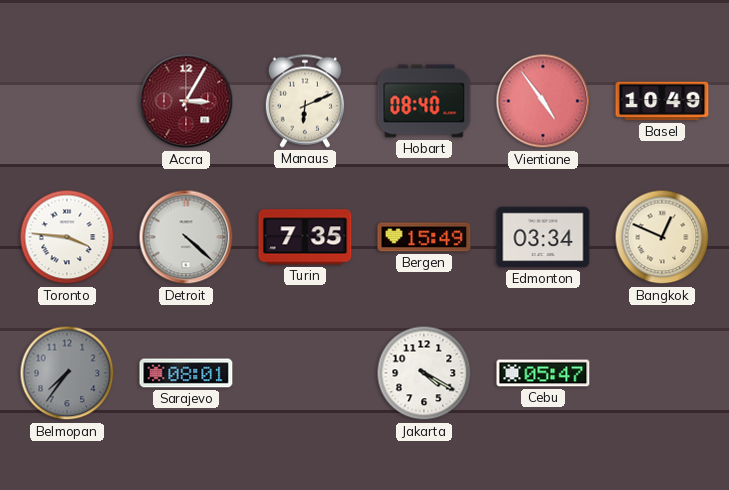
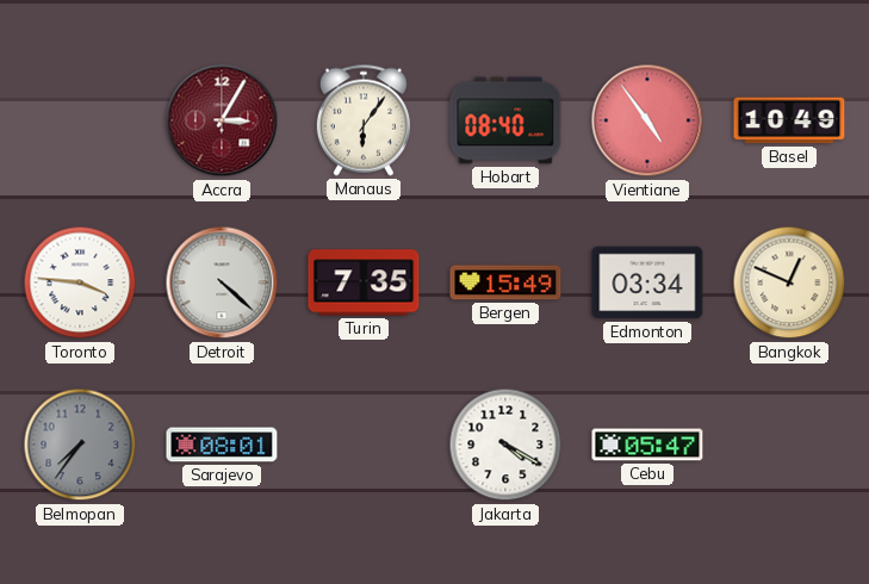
Manaus: 6:11 -> 6:06 (364, 120)
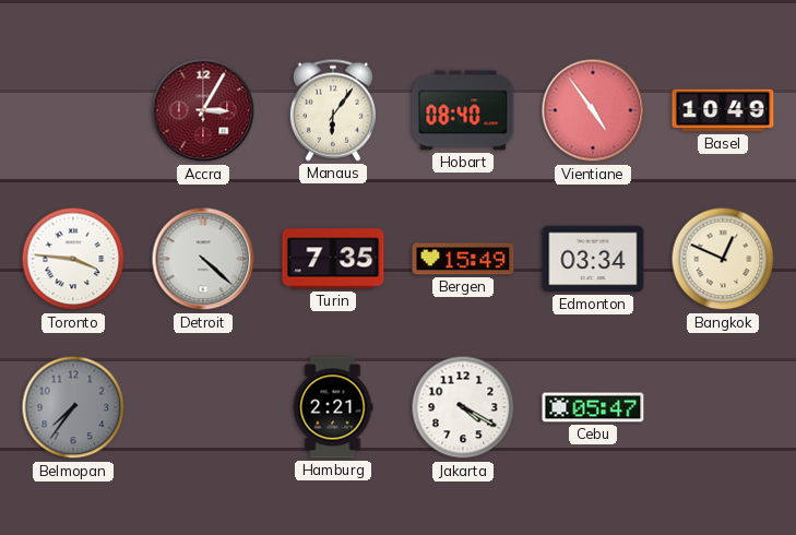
Sarajevo: 08:01 -> none (222, 445)
Hamburg: none -> 2:21 (333, 407)
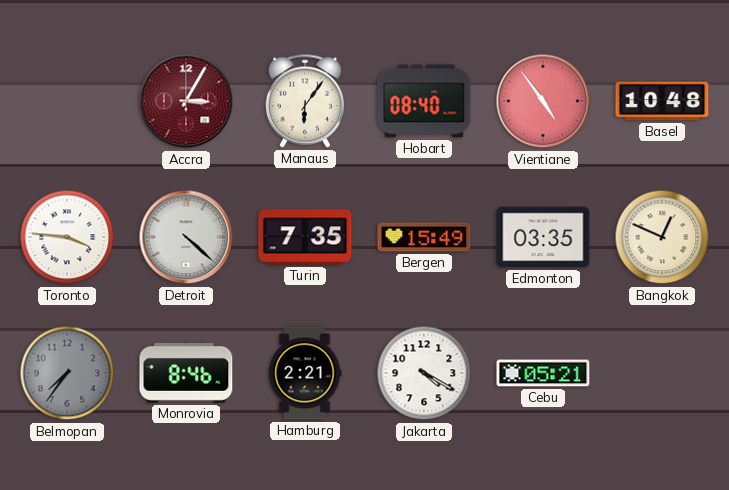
Basel: 10:49 -> 10:48 (662, 101)
Edmonton: 03:34 -> 03:35 (543, 237)
Monrovia: none -> 8:46 (186, 373)
Cebu: 05:47 -> 05:21 (543, 373)
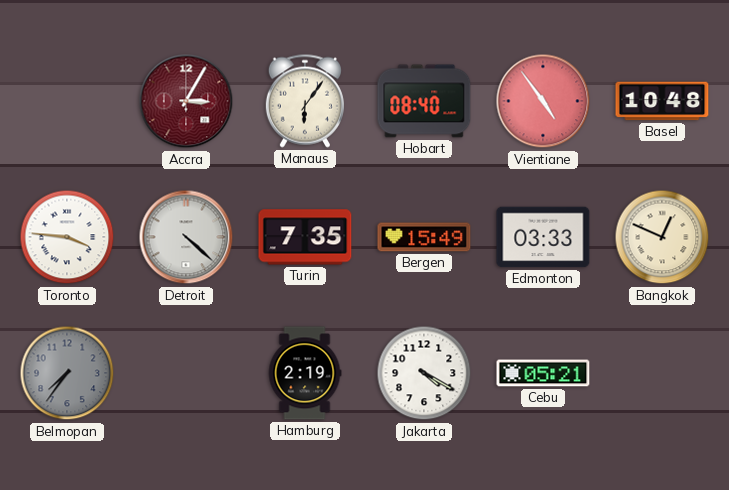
Edmonton: 03:35 -> 03:33 (543, 237)
Monrovia: 8:46 -> none (186, 373)
Hamburg: 2:21 -> 2:19 (305, 373)
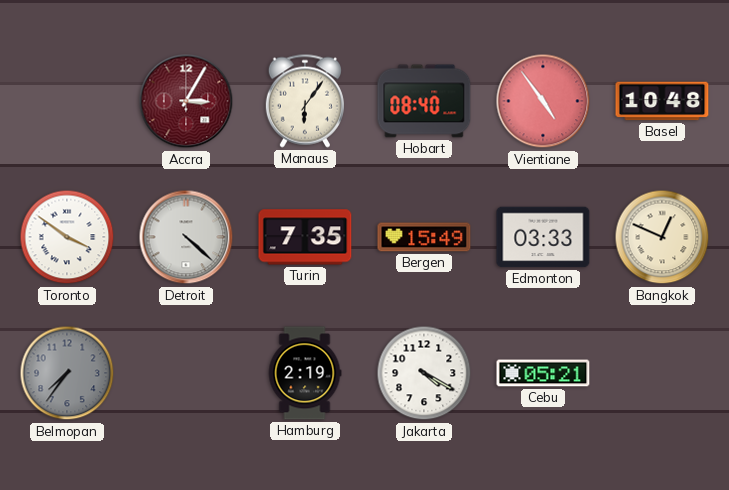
Toronto: 3:46 -> 3:51 (67, 237)
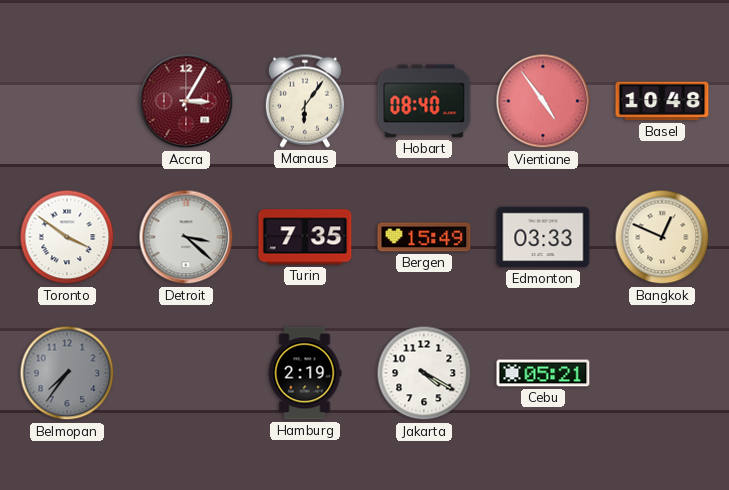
Detroit: 4:22 -> 3:22 (186, 237)
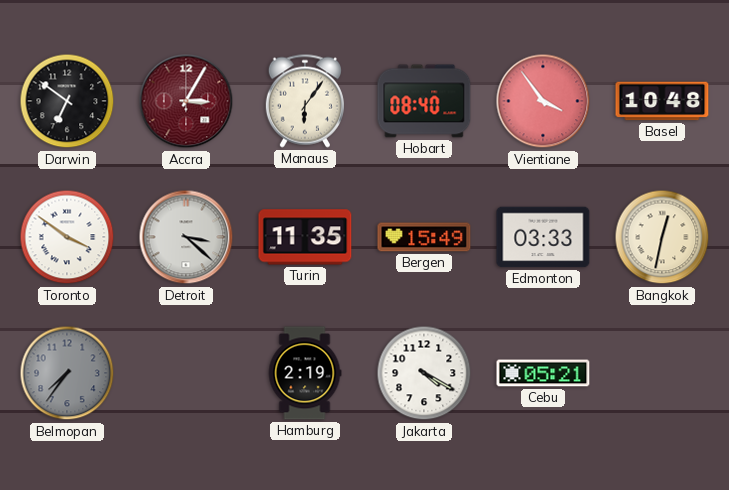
Darwin: none -> 6:51 (67, 101)
Vientiane: 4:54 -> 3:54 (543, 101)
Turin: 7:35 -> 11:35 (305, 237)
Bangkok: 12:49 -> 12:32 (662, 237)
